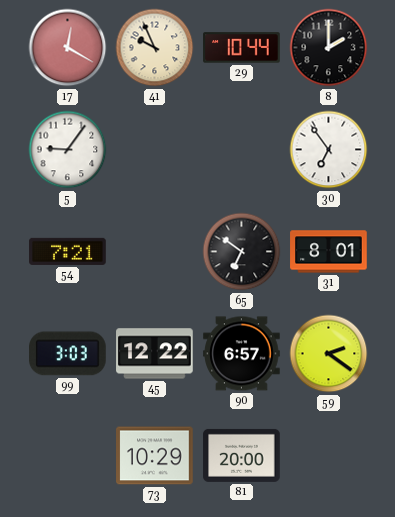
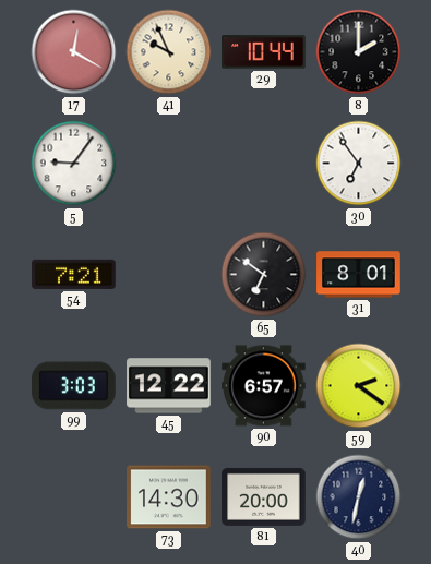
73: 10:29 -> 14:30 (169, 497)
40: none -> 12:32 (359, 497)
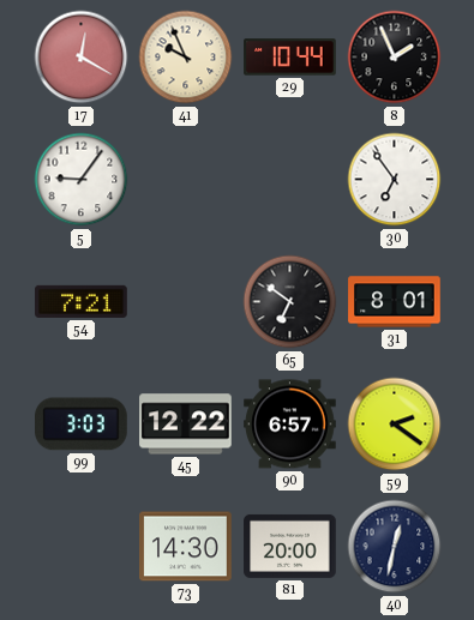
8: 2:00 -> 1:56 (395, 58)
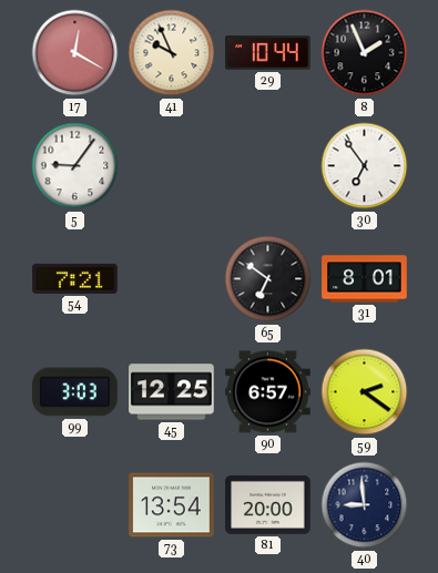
45: 12:22 -> 12:25 (172, 392)
73: 14:30 -> 13:54 (172, 505)
40: 12:32 -> 8:59 (365, 505)
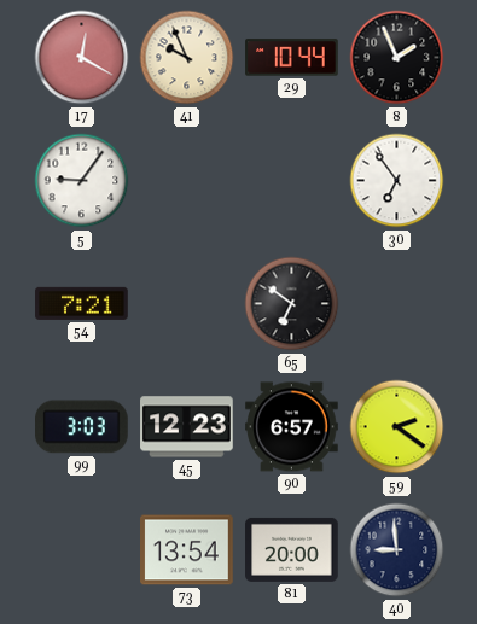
31: 8:01 -> none (365, 279)
45: 12:25 -> 12:23 (187, 427)
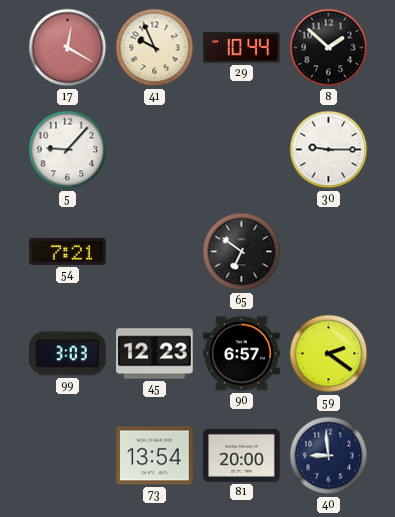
8: 1:56 -> 1:52 (329, 48)
5: 9:06 -> 9:07 (68, 150)
30: 6:54 -> 9:15 (329, 150)
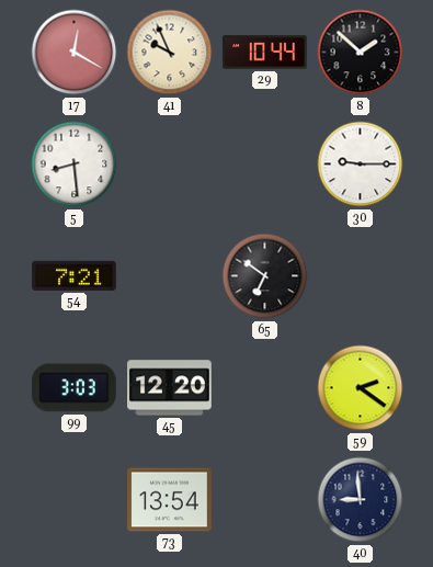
5: 9:07 -> 8:29 (75, 165)
45: 12:23 -> 12:20 (170, 388)
90: 6:57 -> none (242, 354)
81: 20:00 -> none (242, 455)
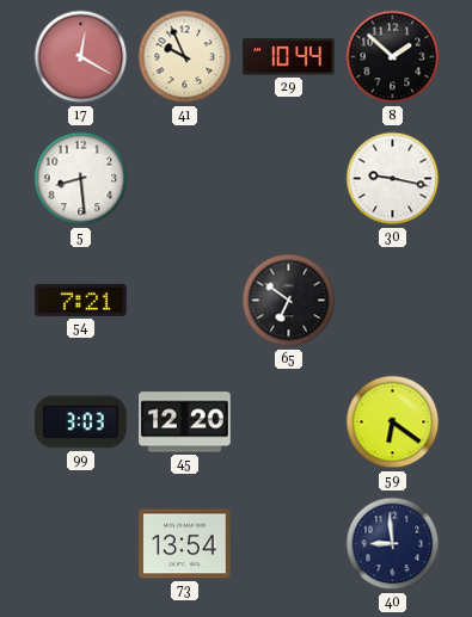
30: 9:15 -> 9:17 (393, 179)
59: 2:21 -> 6:21 (393, 422)
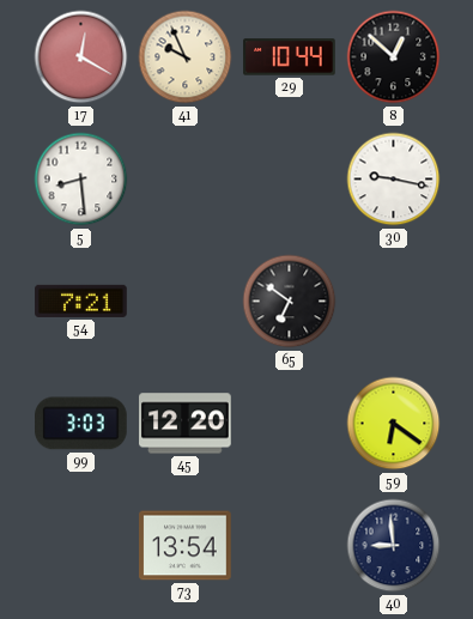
8: 1:52 -> 12:52 (394, 57)
